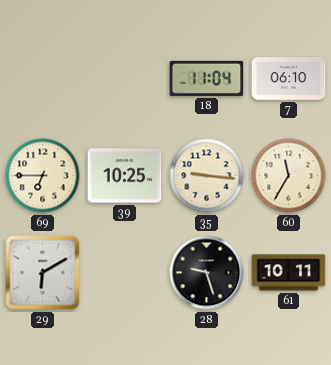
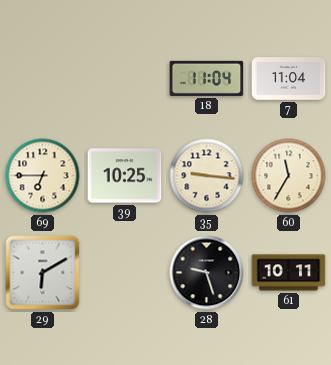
7: 06:10 -> 11:04 (289, 79)
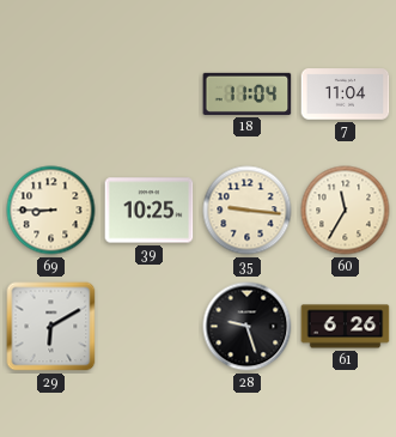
69: 6:45 -> 8:45 (51, 211)
61: 10:11 -> 6:26 (346, 327)
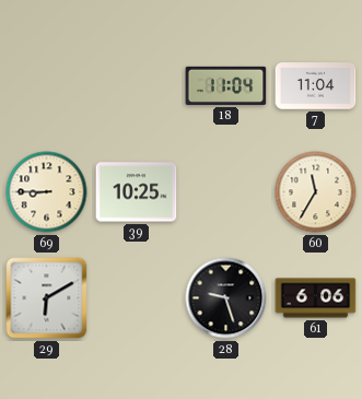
35: 9:16 -> none (248, 211)
61: 6:26 -> 6:06 (316, 298)
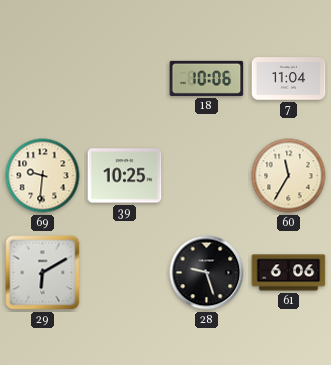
18: 11:04 -> 10:06 (207, 78)
69: 8:45 -> 9:31 (43, 176)
